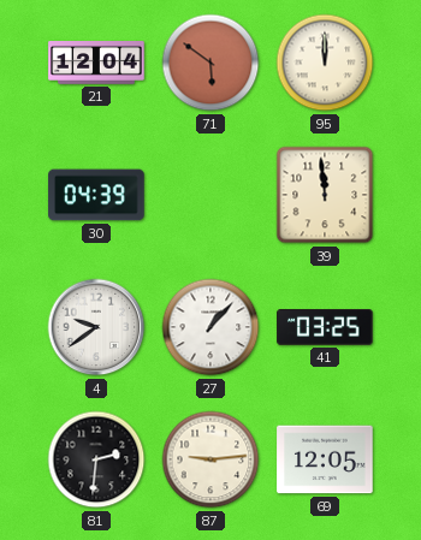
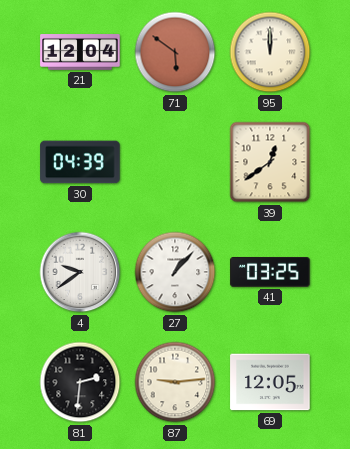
39: 11:59 -> 12:39 (270, 162)
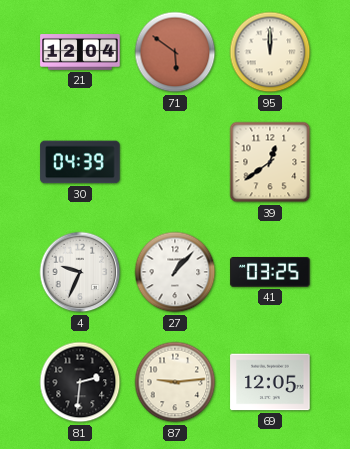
4: 9:39 -> 9:34 (80, 272)
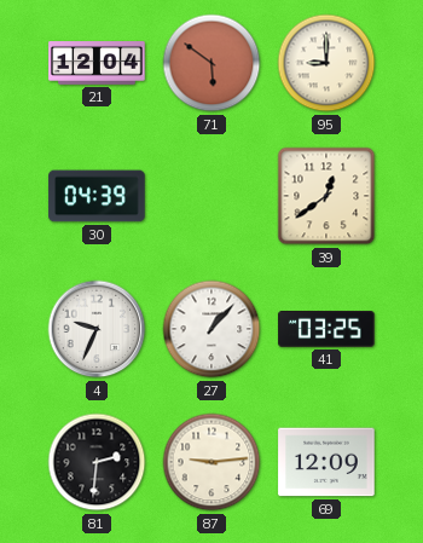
95: 12:00 -> 9:00 (326, 63)
69: 12:05 -> 12:09 (326, 462)
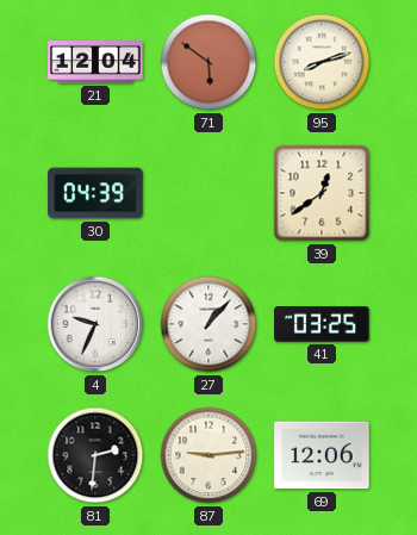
95: 9:00 -> 8:12 (322, 62)
69: 12:09 -> 12:06 (322, 455)
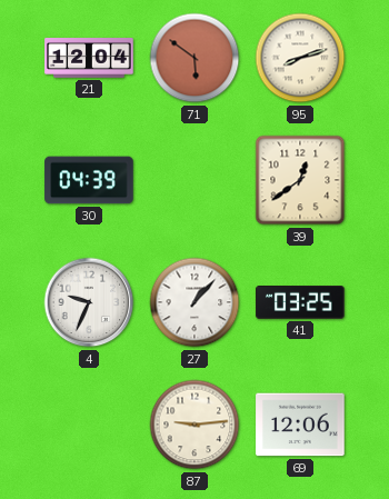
81: 2:31 -> none (95, 455)
